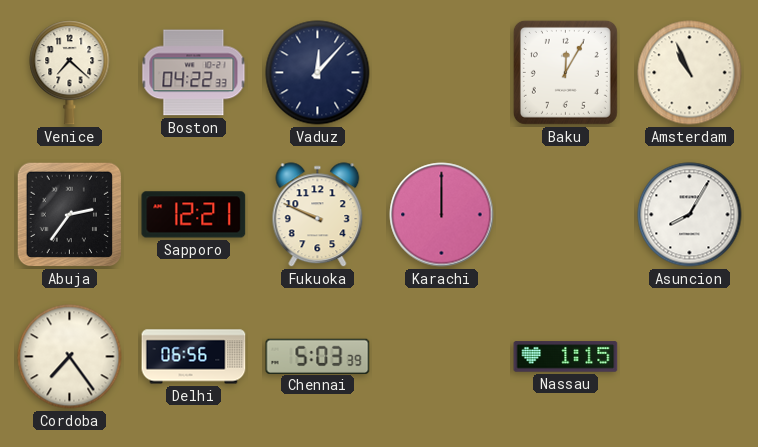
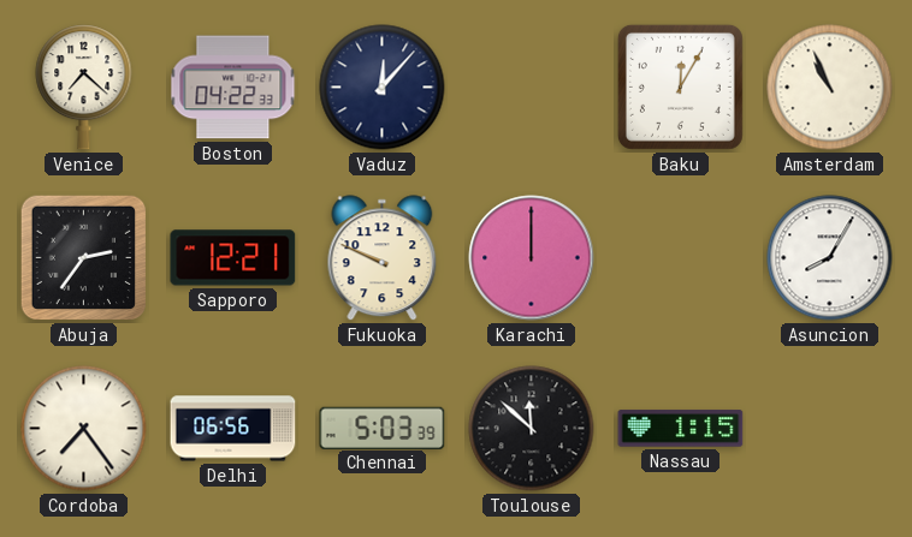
Toulouse: none -> 11:52 (532, 429)
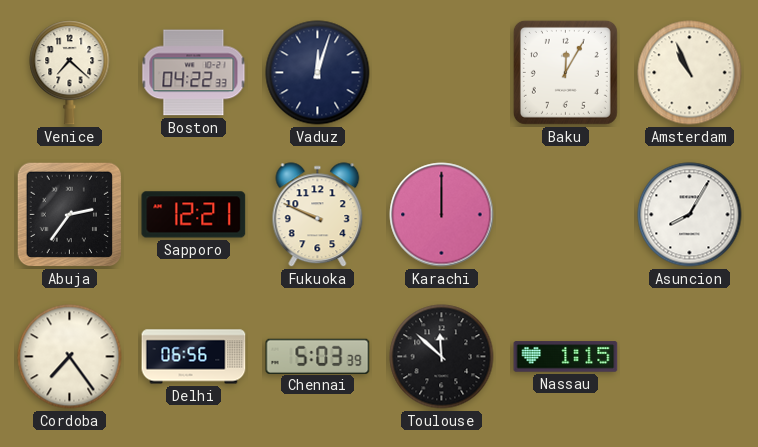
Vaduz: 12:07 -> 12:03 (318, 73)
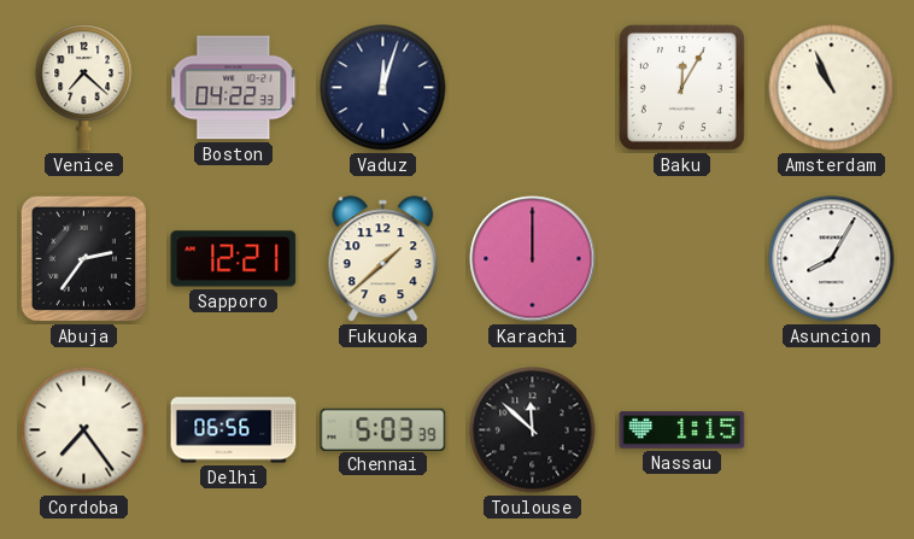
Fukuoka: 9:49 -> 1:38 (383, 259)
